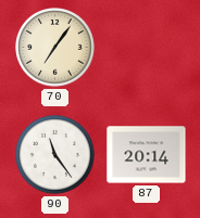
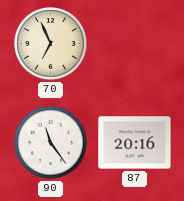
70: 7:06 -> 6:56 (51, 44)
87: 20:14 -> 20:16 (135, 143)
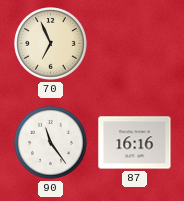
87: 20:16 -> 16:16 (135, 143)
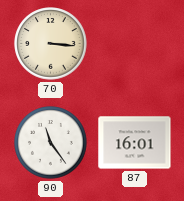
70: 6:56 -> 3:16 (51, 44)
87: 16:16 -> 16:01 (135, 143)
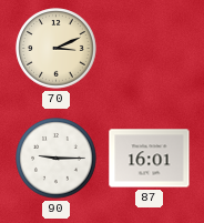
70: 3:16 -> 3:11 (57, 49)
90: 11:24 -> 9:15 (57, 159)
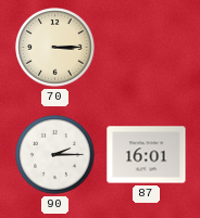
70: 3:11 -> 3:15 (55, 48)
90: 9:15 -> 2:15 (55, 155)
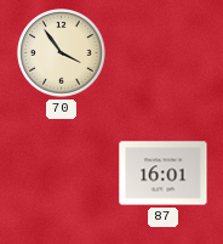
70: 3:15 -> 3:54 (62, 53)
90: 2:15 -> none (55, 155)
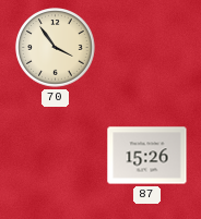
87: 16:01 -> 15:26 (147, 156)
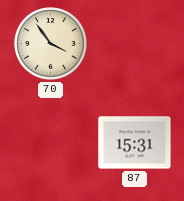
87: 15:26 -> 15:31 (135, 143)
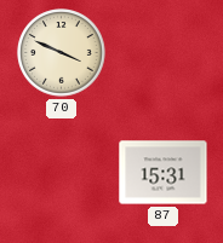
70: 3:54 -> 3:49 (62, 53)
